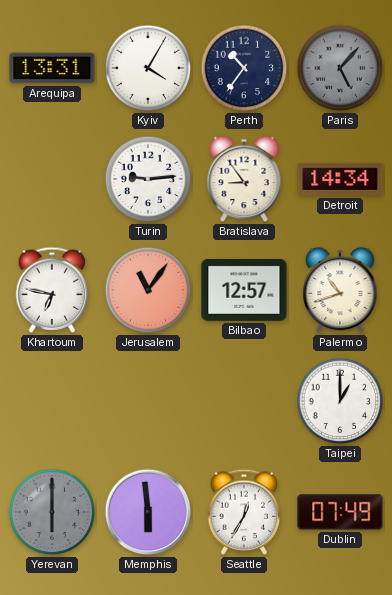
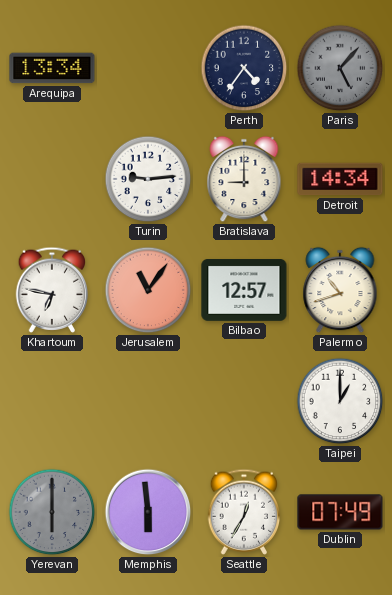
Arequipa: 13:31 -> 13:34 (52, 68)
Kyiv: 4:05 -> none (148, 68)
Perth: 10:36 -> 4:36 (244, 68)
Bratislava: 8:54 -> 9:00 (244, 179)
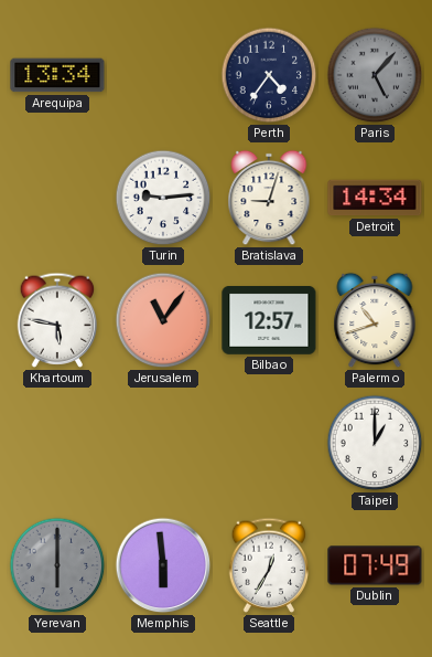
Bratislava: 9:00 -> 9:03 (269, 198)
Khartoum: 6:47 -> 5:47 (57, 320)
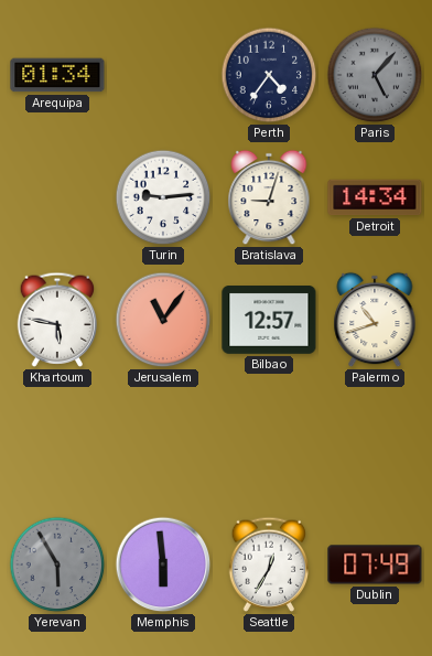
Arequipa: 13:34 -> 01:34 (57, 75)
Taipei: 1:00 -> none (375, 443)
Yerevan: 6:00 -> 5:55 (57, 564)
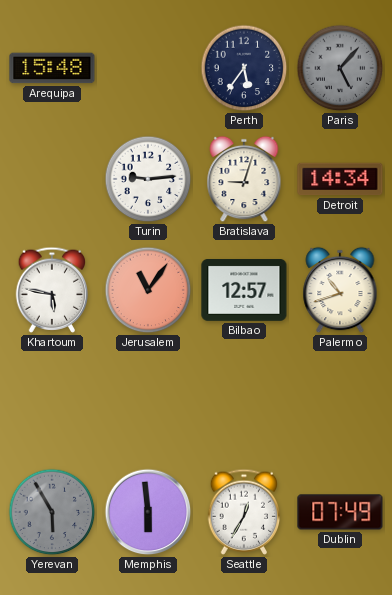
Arequipa: 01:34 -> 15:48 (52, 68)
Perth: 4:36 -> 5:36 (244, 68)
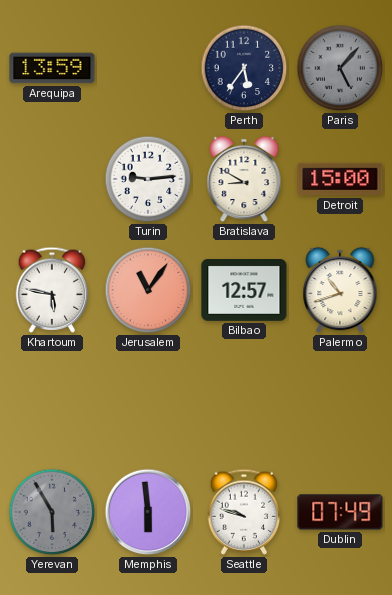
Arequipa: 15:48 -> 13:59 (52, 68)
Bratislava: 9:03 -> 8:50 (244, 179)
Detroit: 14:34 -> 15:00 (340, 179)
Seattle: 12:35 -> 9:48 (244, 512)
